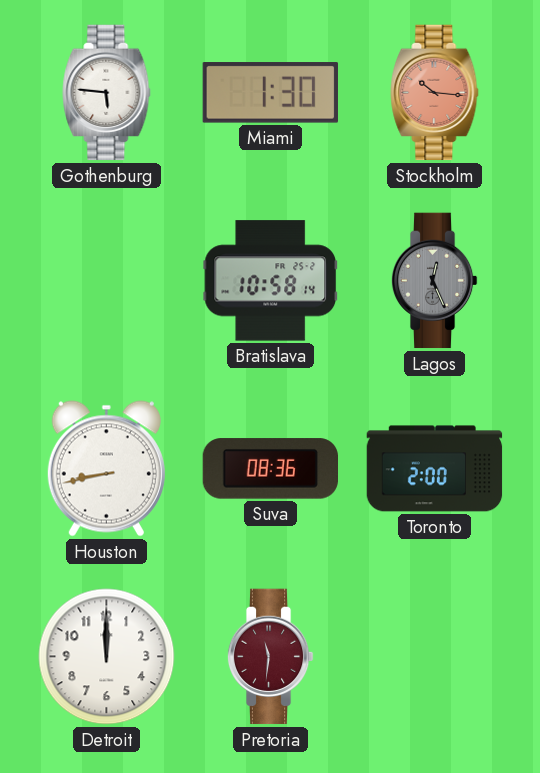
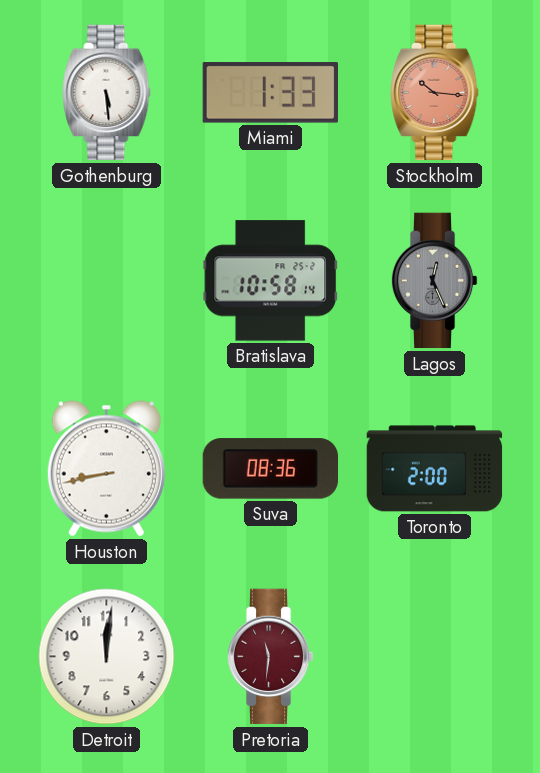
Gothenburg: 5:46 -> 5:29 (107, 93)
Miami: 1:30 -> 1:33 (270, 93)
Detroit: 12:00 -> 12:01 (107, 657)
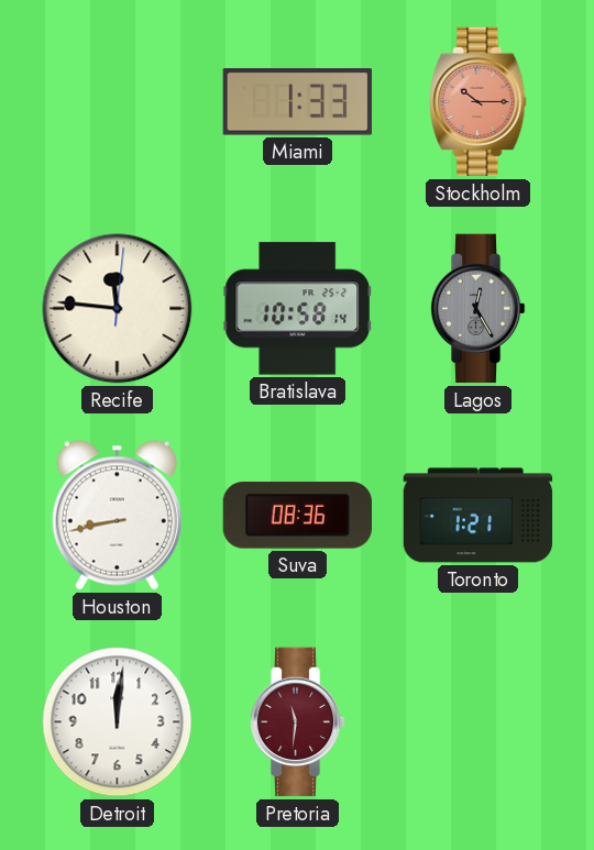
Gothenburg: 5:29 -> none (107, 93)
Stockholm: 10:16 -> 10:15 (479, 102)
Recife: none -> 11:46 (118, 309)
Lagos: 12:26 -> 12:25 (477, 309)
Toronto: 2:00 -> 1:21 (479, 516)
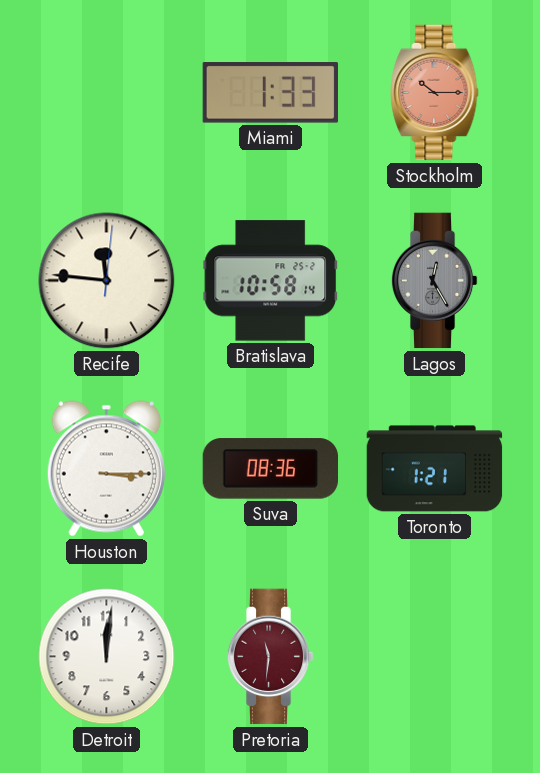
Houston: 8:43 -> 3:15 (106, 469)
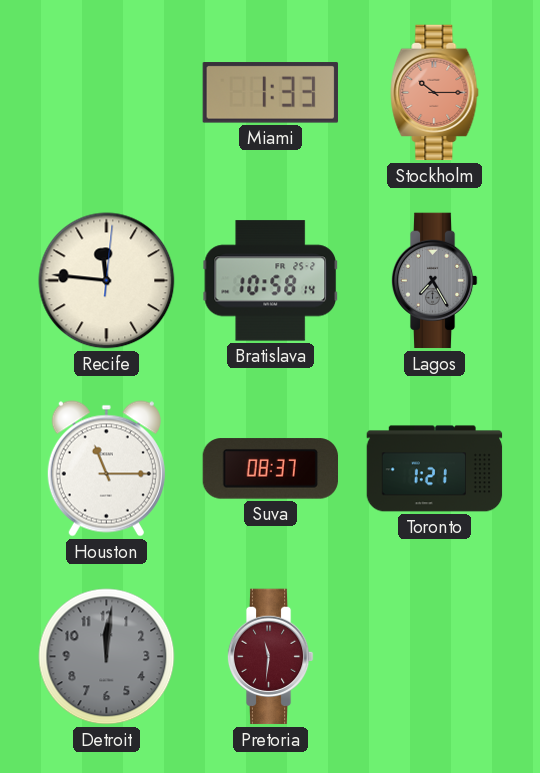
Lagos: 12:25 -> 7:25 (434, 281)
Houston: 3:15 -> 11:15 (106, 469)
Suva: 08:36 -> 08:37 (270, 469)
Detroit dial: white -> grey (107, 657)
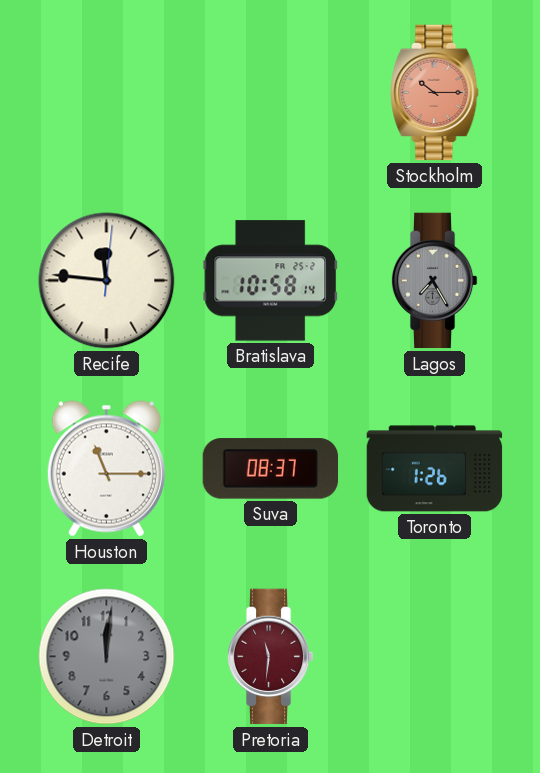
Miami: 1:33 -> none (270, 93)
Toronto: 1:21 -> 1:26 (435, 469)
